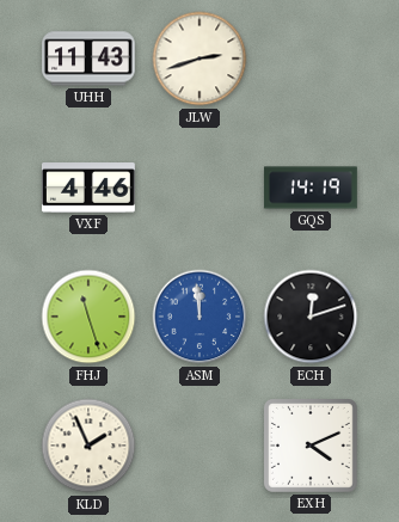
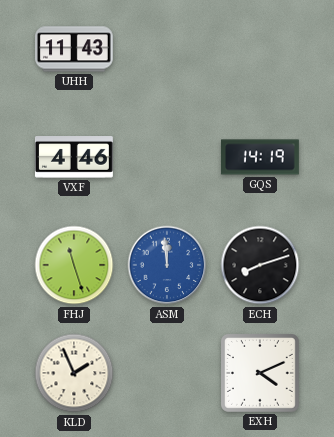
JLW: 2:42 -> none (199, 59)
ECH: 12:12 -> 8:12 (260, 265)
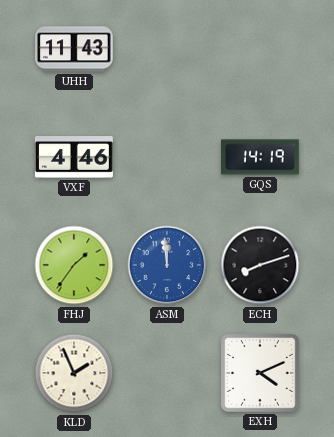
FHJ: 11:27 -> 1:36 (74, 265)
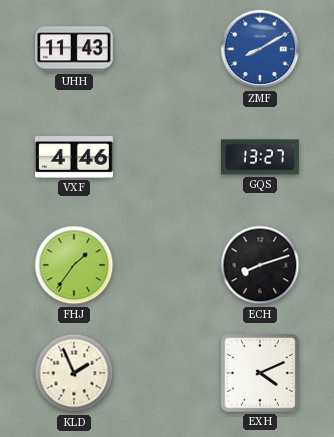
ZMF: none -> 8:10 (260, 49)
GQS: 14:19 -> 13:27 (261, 157)
ASM: 11:59 -> none (167, 265)
